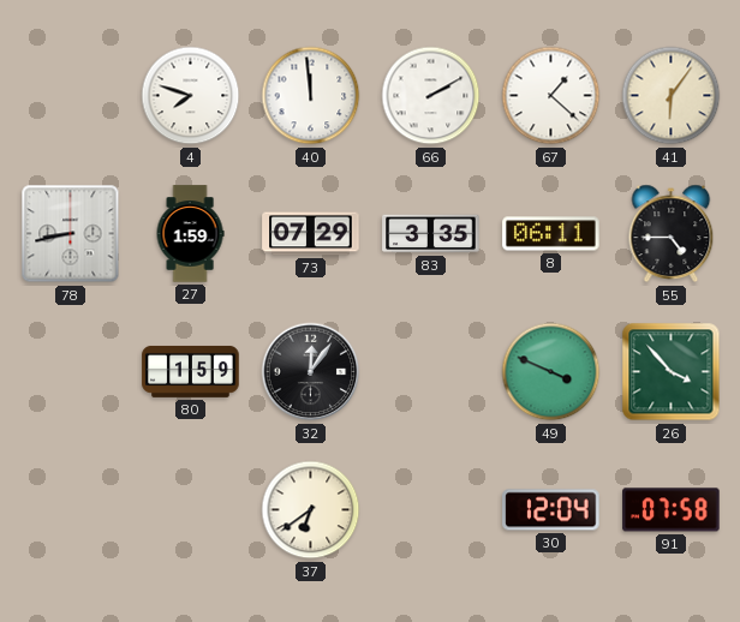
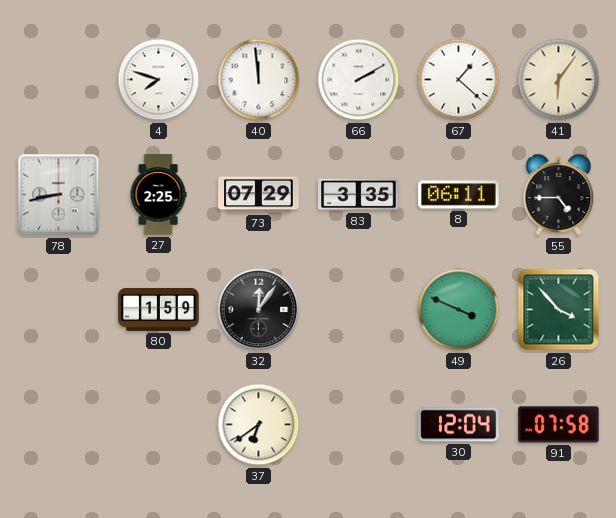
27: 1:59 -> 2:25 (158, 195)
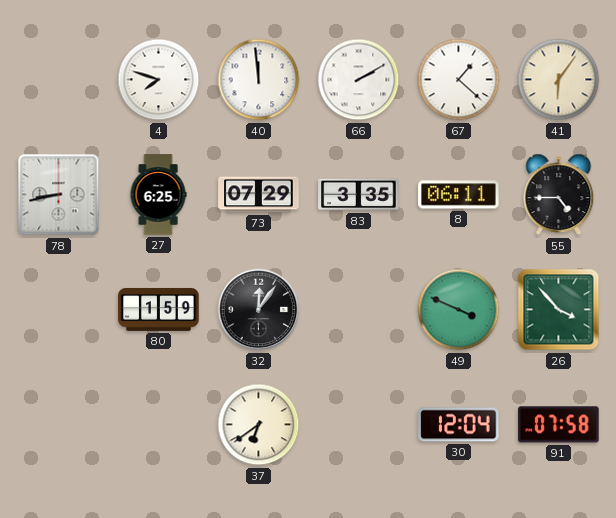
27: 2:25 -> 6:25 (158, 195)
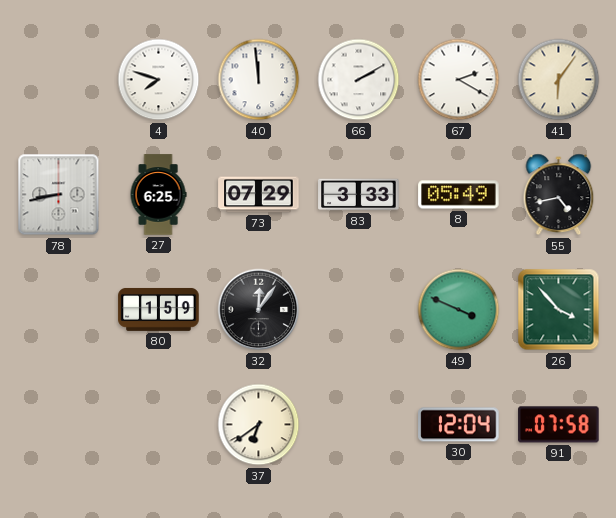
67: 1:22 -> 2:20 (459, 80)
83: 3:35 -> 3:33 (359, 195)
8: 06:11 -> 05:49 (459, 195)
55: 4:45 -> 4:43 (559, 195)
